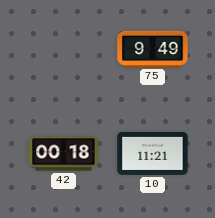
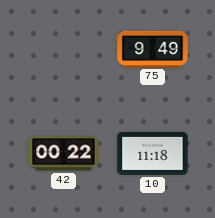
42: 00:18 -> 00:22 (64, 154)
10: 11:21 -> 11:18 (153, 153)
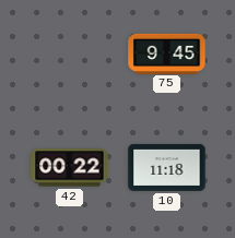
75: 9:49 -> 9:45 (167, 53)
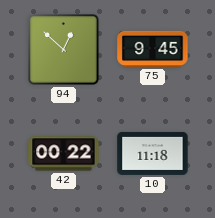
94: none -> 12:52 (64, 50)
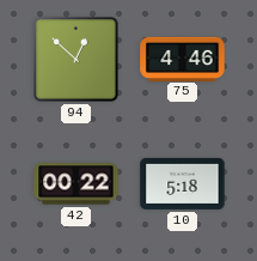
75: 9:45 -> 4:46 (183, 59)
10: 11:18 -> 5:18 (183, 183)
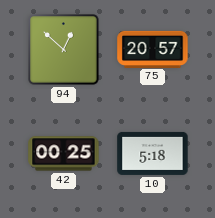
75: 4:46 -> 20:57 (153, 49)
42: 00:22 -> 00:25 (64, 154)
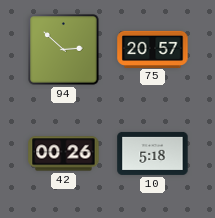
94: 12:52 -> 2:52 (64, 50)
42: 00:25 -> 00:26 (64, 154)
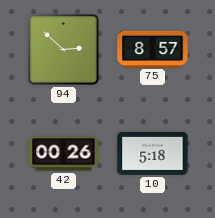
75: 20:57 -> 8:57 (153, 49)
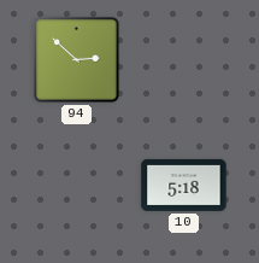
75: 8:57 -> none (153, 49)
42: 00:26 -> none (64, 154)
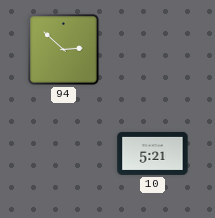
10: 5:18 -> 5:21 (153, 153)
